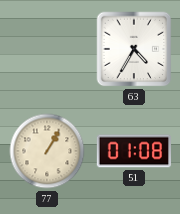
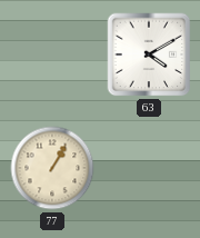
63: 4:35 -> 4:10 (149, 54)
51: 01:08 -> none (133, 151)
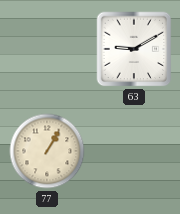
63: 4:10 -> 9:10 (134, 49)
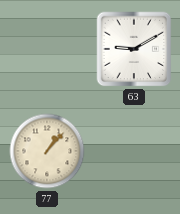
77: 1:05 -> 1:07 (47, 151)
